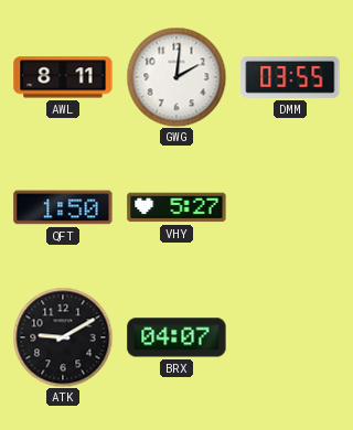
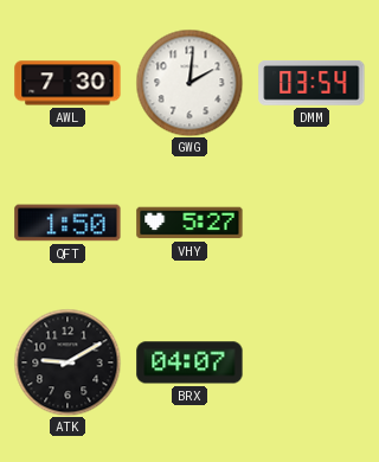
AWL: 8:11 -> 7:30 (68, 83)
DMM: 03:55 -> 03:54 (311, 83)
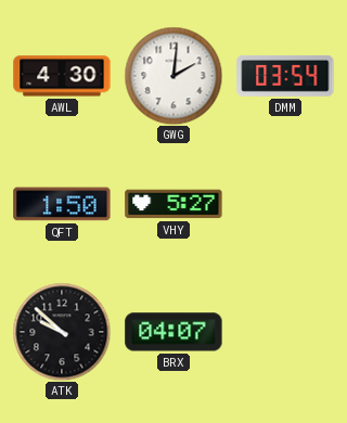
AWL: 7:30 -> 4:30 (62, 76)
ATK: 9:10 -> 9:52 (62, 332)
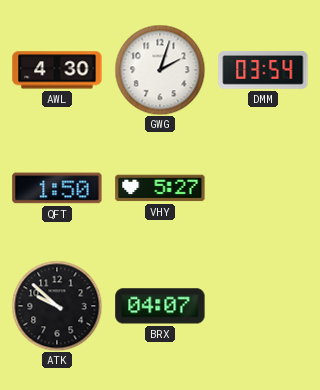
GWG: 2:01 -> 2:03 (160, 70)
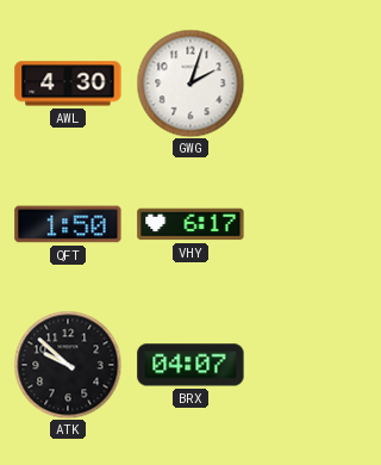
DMM: 03:54 -> none (263, 70)
VHY: 5:27 -> 6:17 (190, 224)
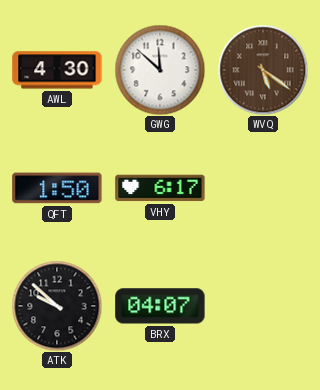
GWG: 2:03 -> 11:52 (160, 70)
WVQ: none -> 5:21 (263, 70)
